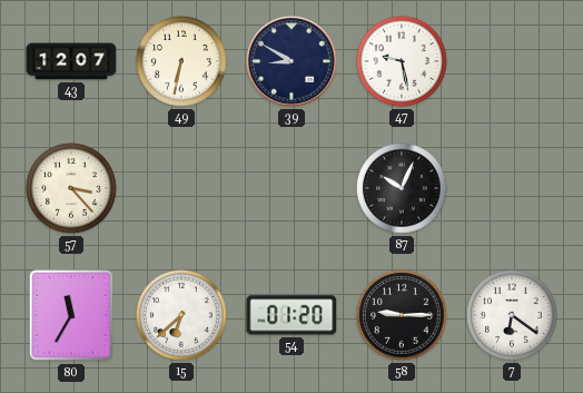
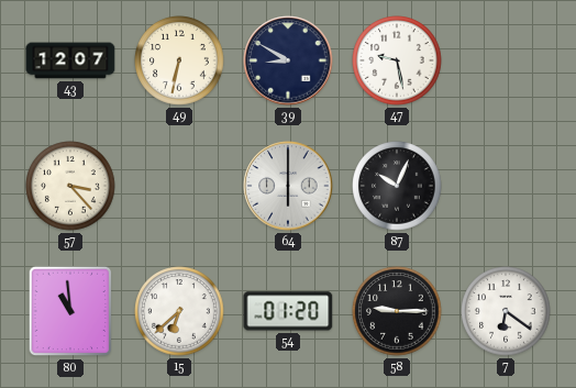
64: none -> 6:00 (288, 186)
80: 11:35 -> 10:59 (70, 311)
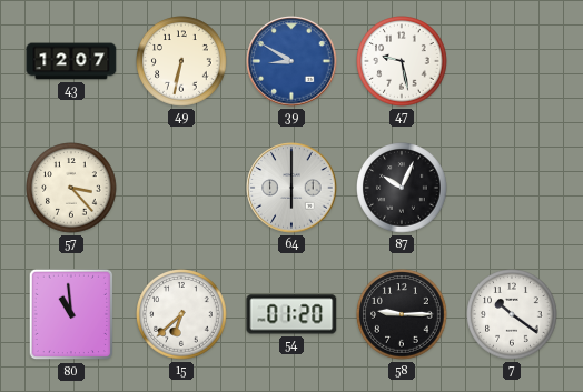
39 dial: navy -> blue (291, 61)
7: 6:21 -> 10:21 (512, 314)
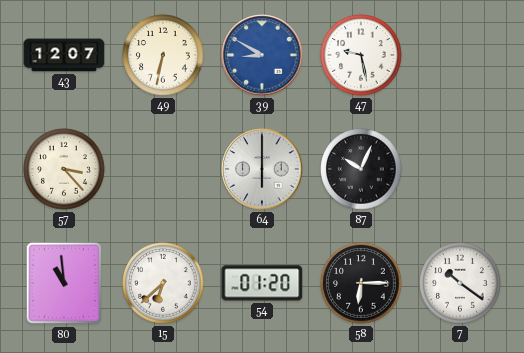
58: 9:15 -> 6:15 (361, 283)
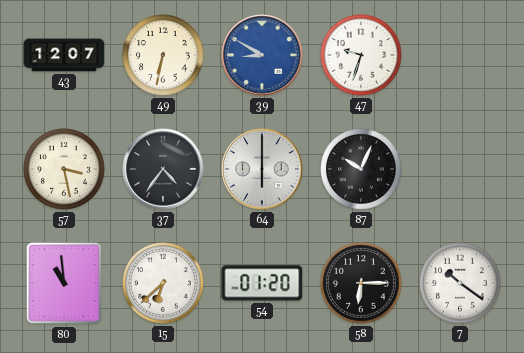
47: 9:28 -> 9:33 (361, 55)
57: 3:23 -> 3:28 (64, 169)
37: none -> 4:36 (163, 169)
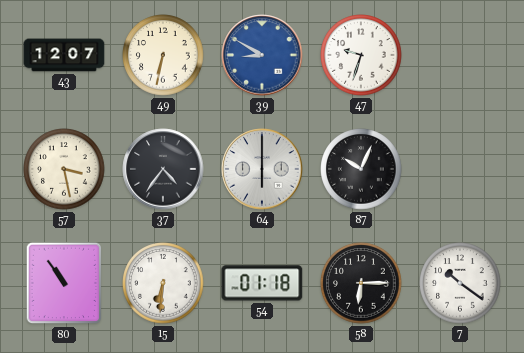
80: 10:59 -> 10:54 (64, 283)
15: 6:38 -> 6:31 (163, 283)
54: 01:20 -> 01:18 (262, 283)
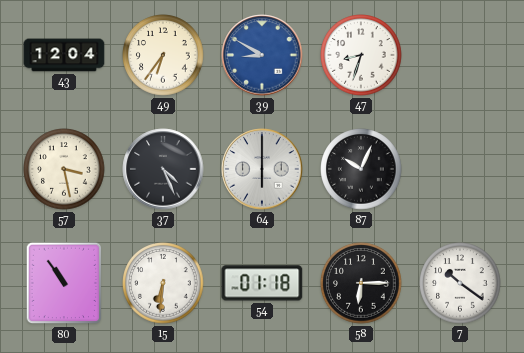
43: 12:07 -> 12:04 (64, 55)
49: 6:32 -> 6:36 (163, 55)
47: 9:33 -> 8:33 (361, 55)
37: 4:36 -> 4:26 (163, 169)
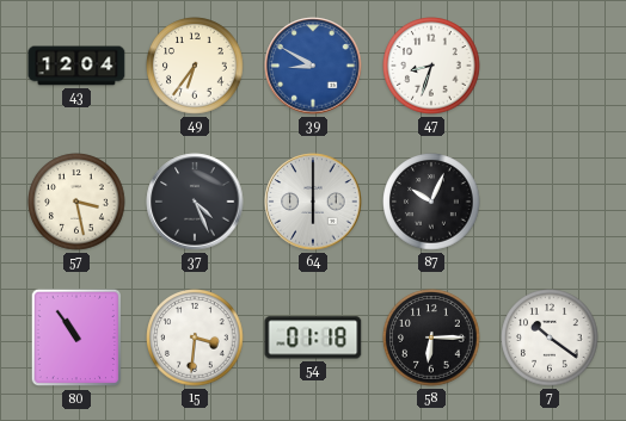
15: 6:31 -> 3:31 (195, 338)
